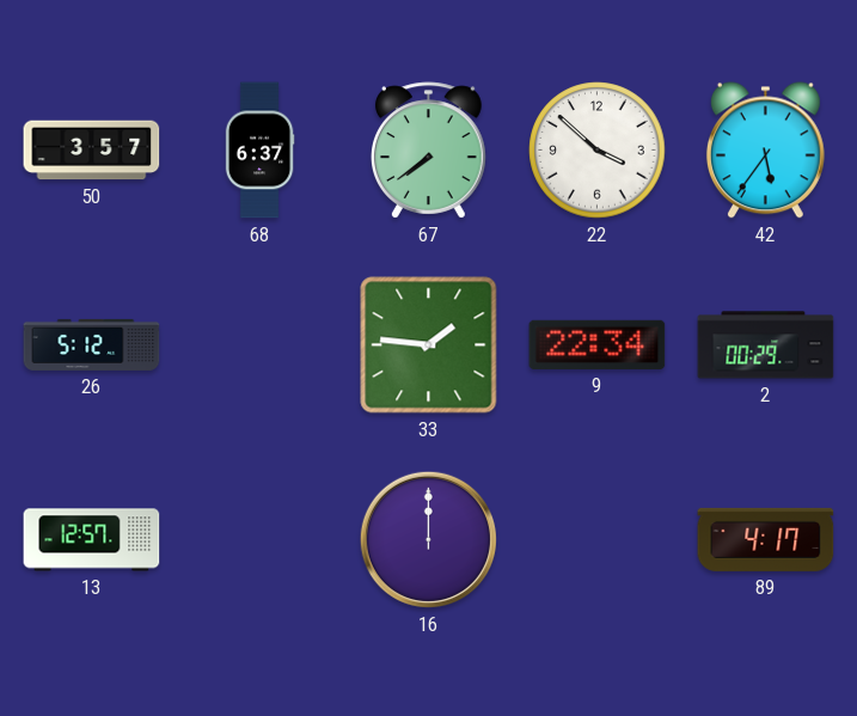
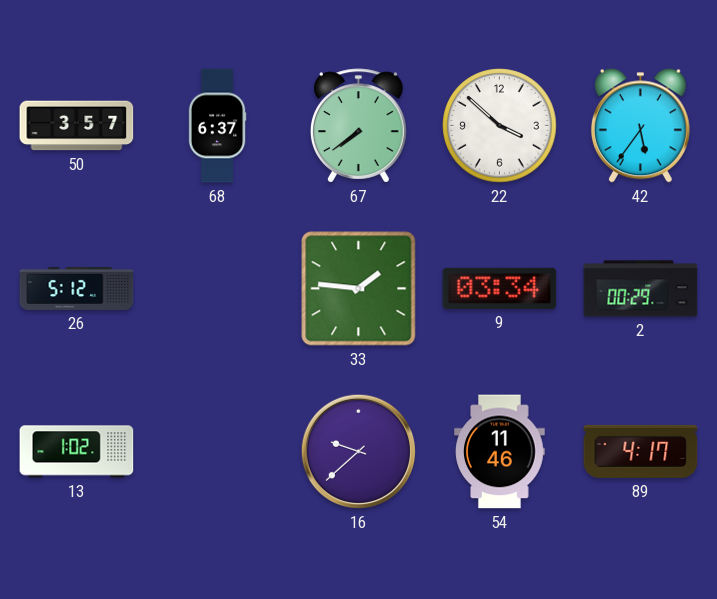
9: 22:34 -> 03:34 (500, 288)
13: 12:57 -> 1:02 (77, 452)
16: 12:00 -> 9:38 (358, 451)
54: none -> 11:46 (500, 452)
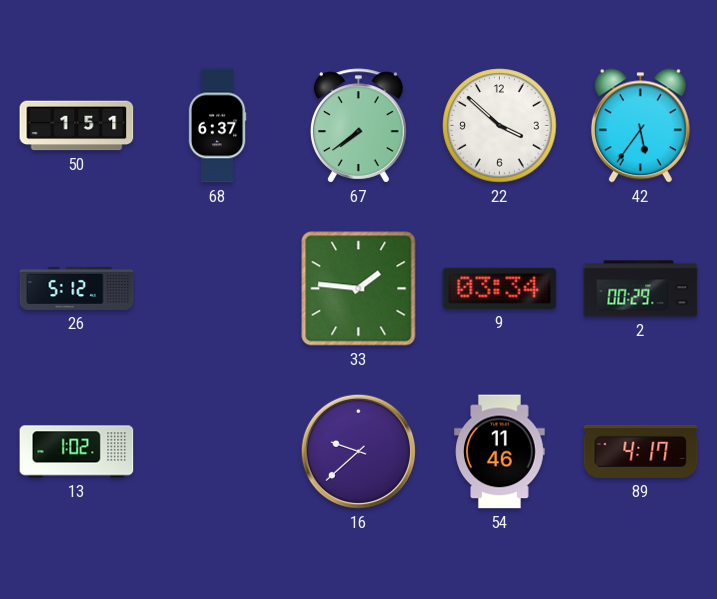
50: 3:57 -> 1:51 (77, 126)
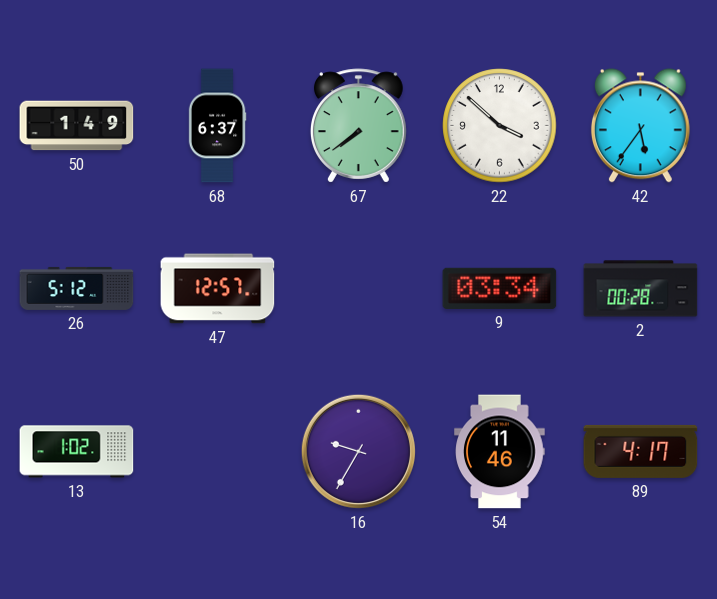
50: 1:51 -> 1:49 (77, 126)
47: none -> 12:57 (218, 289)
33: 1:46 -> none (359, 289)
2: 00:29 -> 00:28 (641, 289)
16: 9:38 -> 9:35 (358, 451)
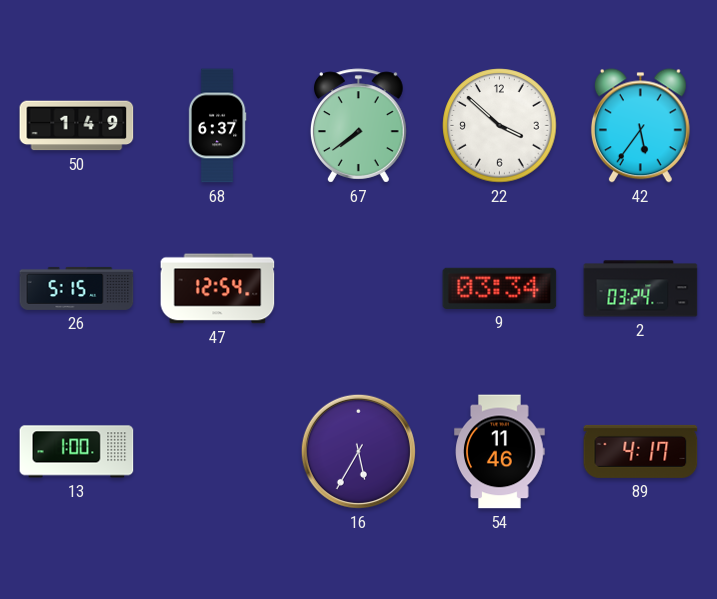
26: 5:12 -> 5:15 (77, 288)
47: 12:57 -> 12:54 (218, 289)
2: 00:28 -> 03:24 (641, 289)
13: 1:02 -> 1:00 (77, 452)
16: 9:35 -> 5:35 (358, 451)
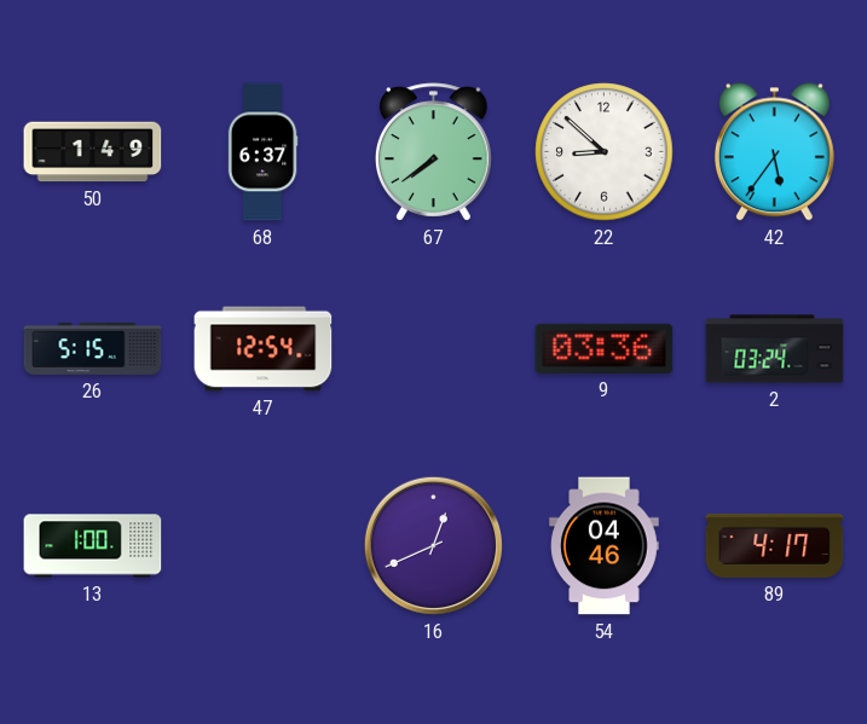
22: 3:52 -> 8:52 (605, 152)
9: 03:34 -> 03:36 (605, 348)
16: 5:35 -> 12:41 (433, 545)
54: 11:46 -> 04:46 (605, 546)
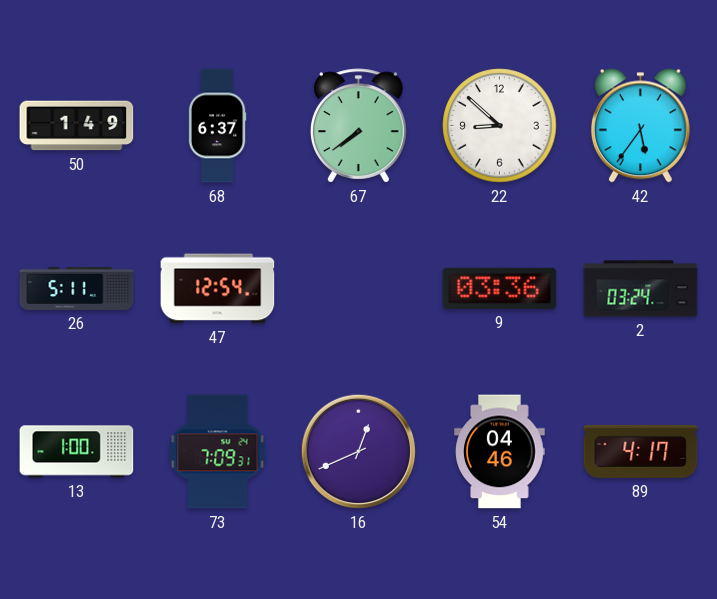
26: 5:15 -> 5:11 (77, 288)
73: none -> 7:09 (218, 452)
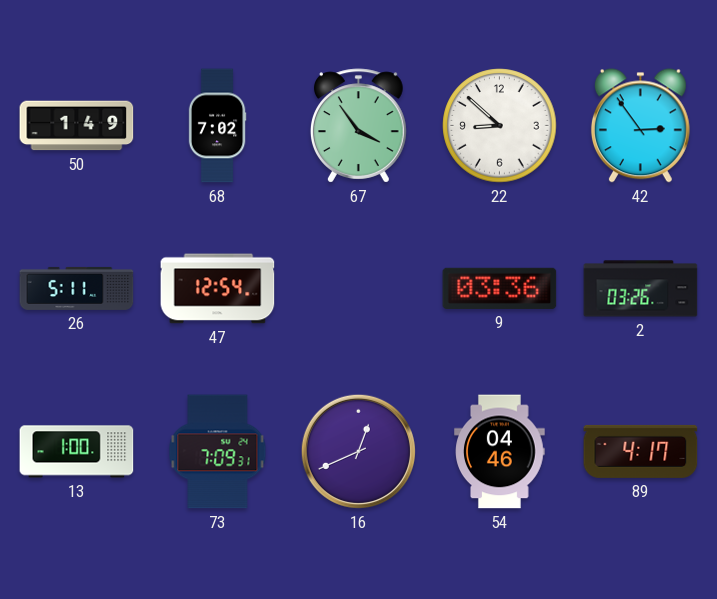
68: 6:37 -> 7:02 (217, 126)
67: 7:39 -> 3:54 (358, 126)
42: 5:36 -> 2:54 (640, 126)
2: 03:24 -> 03:26 (641, 289)
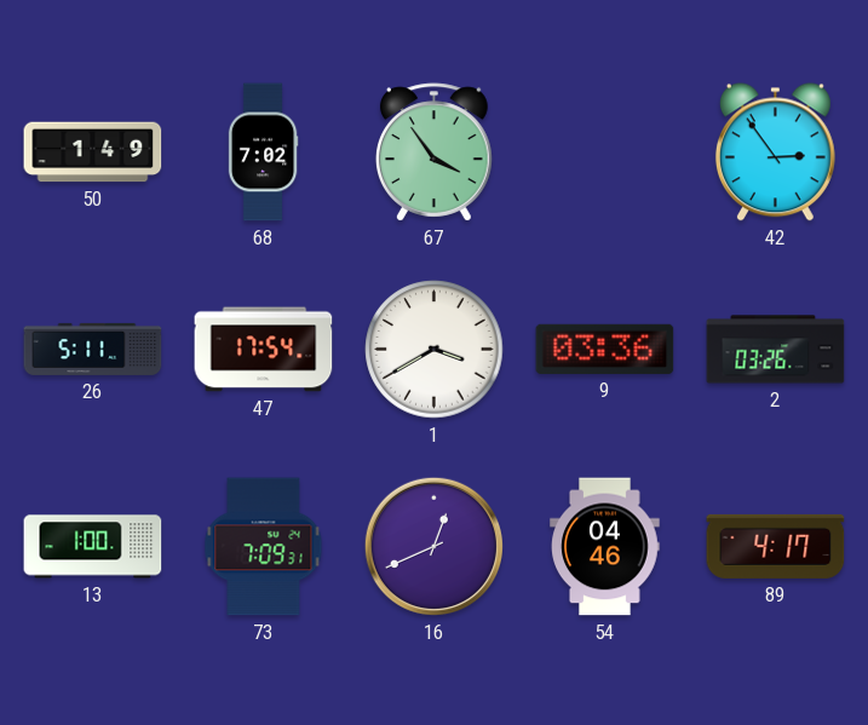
22: 8:52 -> none (500, 126)
47: 12:54 -> 17:54 (264, 350)
1: none -> 3:40 (435, 350)
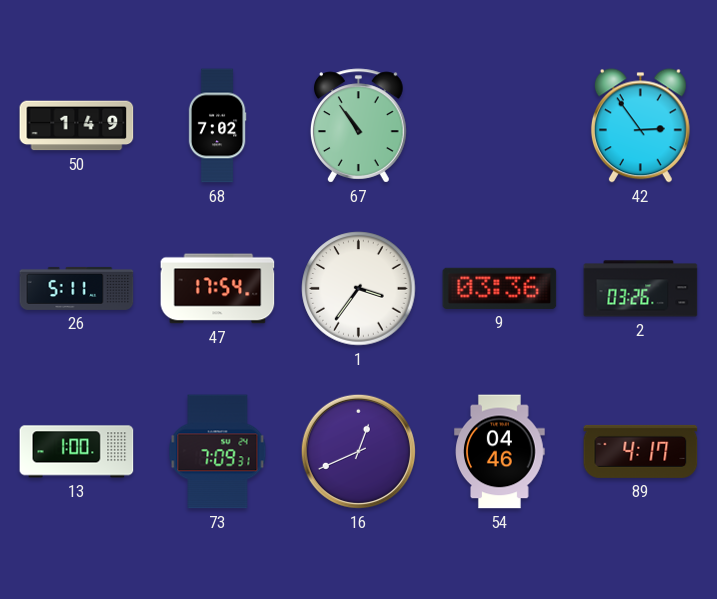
67: 3:54 -> 10:54 (358, 126)
1: 3:40 -> 3:36 (359, 289)
